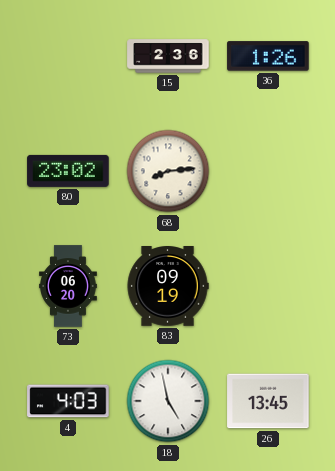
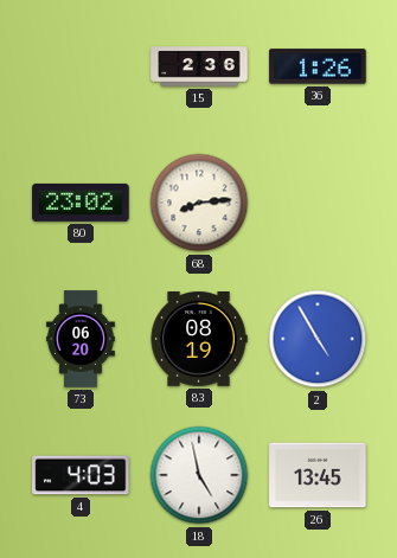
83: 09:19 -> 08:19 (199, 339)
2: none -> 4:55 (318, 339)
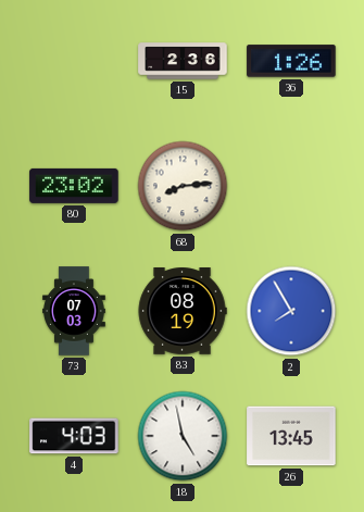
73: 06:20 -> 07:03 (75, 311)
2: 4:55 -> 7:55 (291, 311)
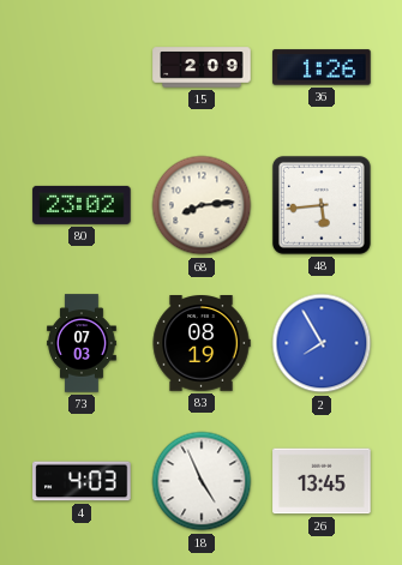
15: 2:36 -> 2:09 (202, 67)
48: none -> 5:44 (322, 205)
18: 4:58 -> 4:56 (202, 481)
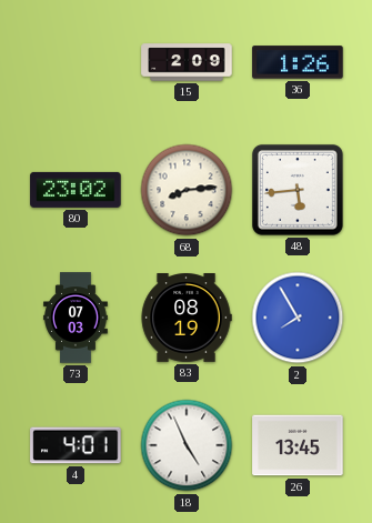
4: 4:03 -> 4:01 (76, 445)
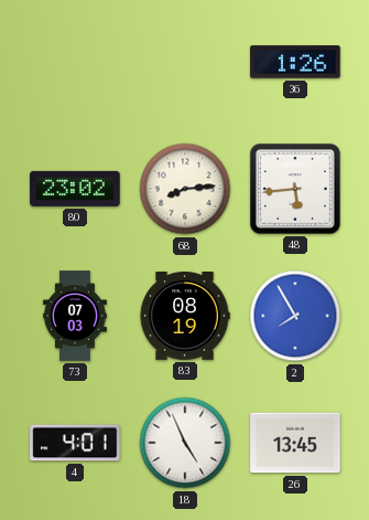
15: 2:09 -> none (187, 62)
